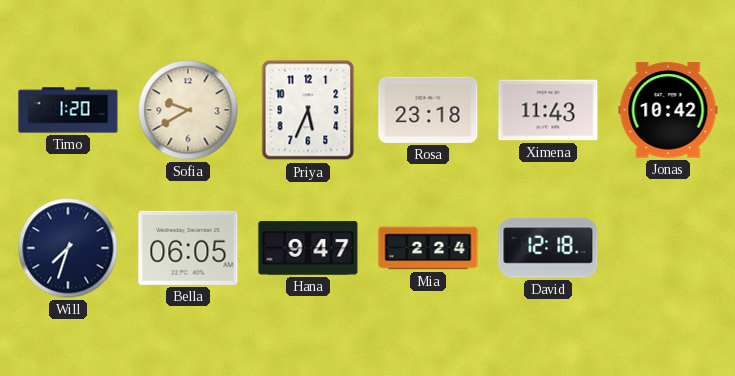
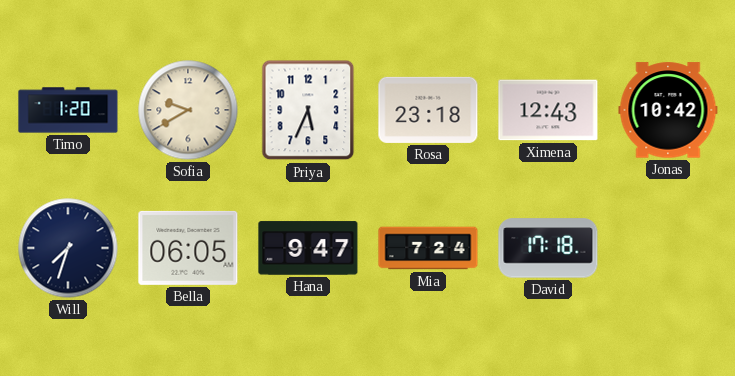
Ximena: 11:43 -> 12:43 (548, 110)
Mia: 2:24 -> 7:24 (428, 248)
David: 12:18 -> 17:18 (548, 248)
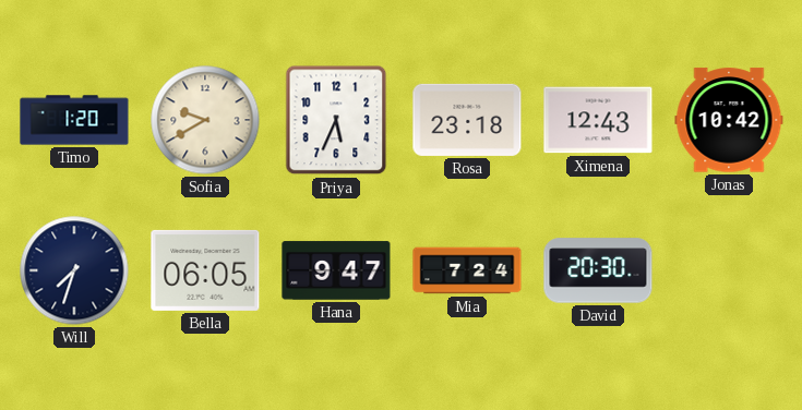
David: 17:18 -> 20:30 (598, 270)
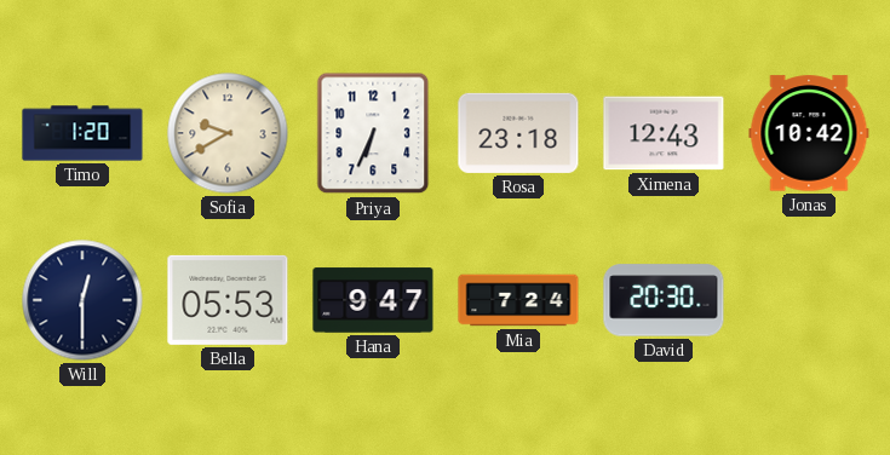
Priya: 5:34 -> 6:34 (373, 133)
Will: 7:33 -> 12:30 (82, 300)
Bella: 06:05 -> 05:53 (228, 300)
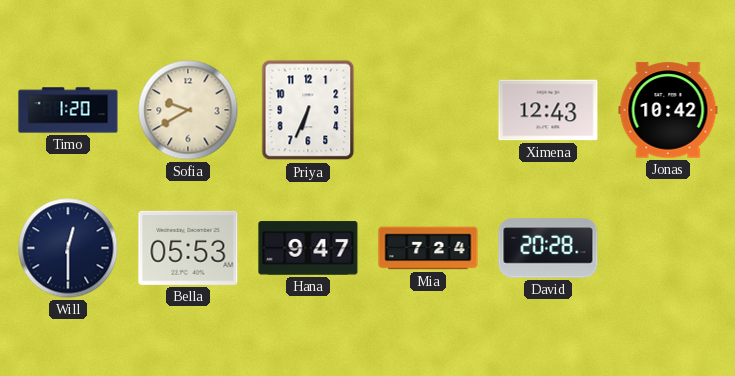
Rosa: 23:18 -> none (518, 133)
David: 20:30 -> 20:28 (548, 248)
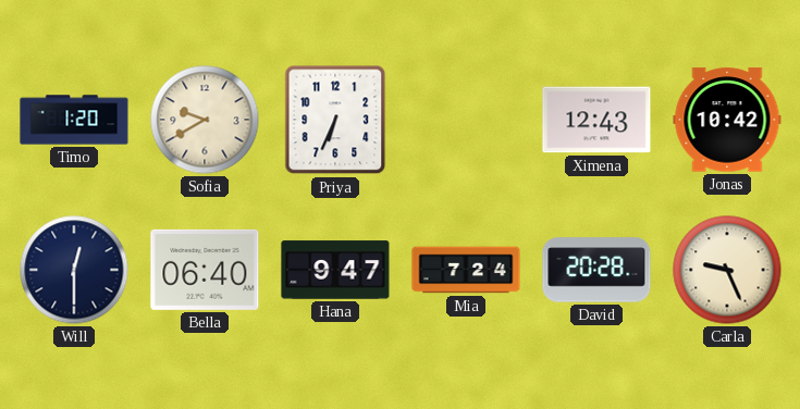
Bella: 05:53 -> 06:40 (205, 270)
Carla: none -> 9:26 (727, 270)
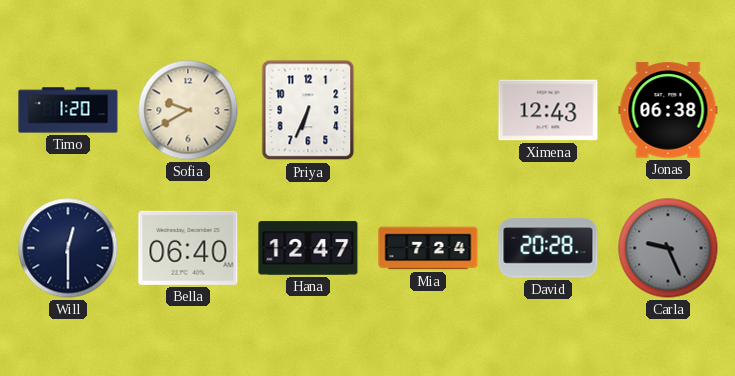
Jonas: 10:42 -> 06:38 (668, 110)
Hana: 9:47 -> 12:47 (308, 248)
Carla dial: cream -> grey (668, 248)
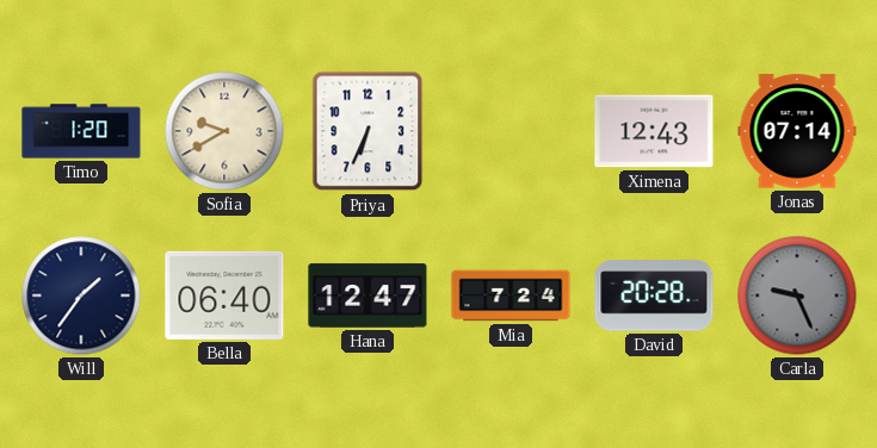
Jonas: 06:38 -> 07:14 (797, 131)
Will: 12:30 -> 1:36 (81, 295)
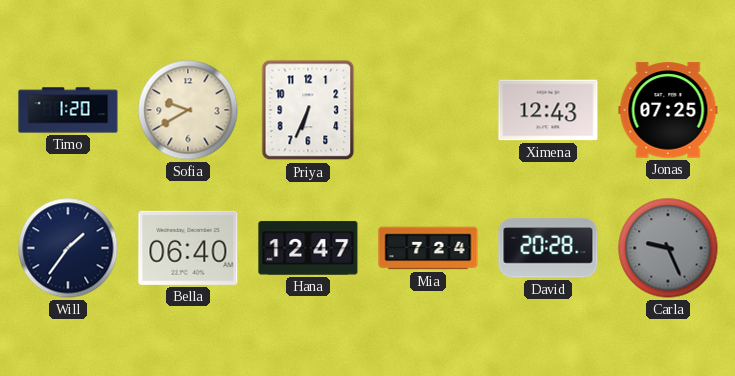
Jonas: 07:14 -> 07:25 (668, 110)
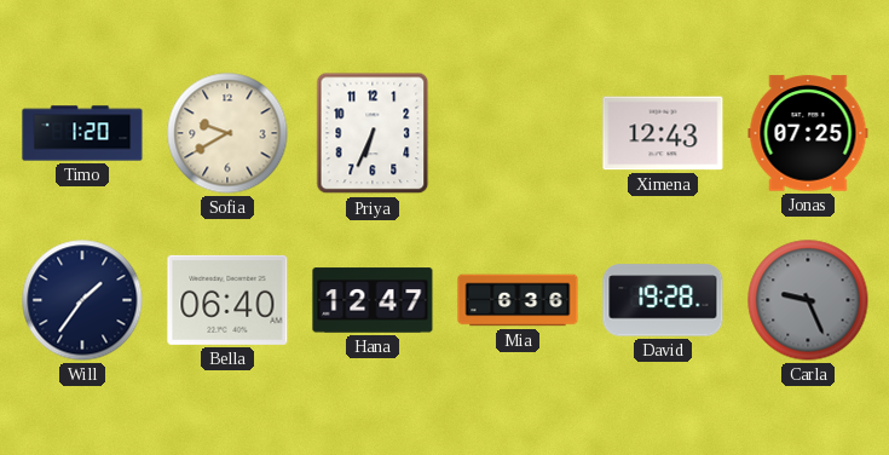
Mia: 7:24 -> 6:36 (518, 300)
David: 20:28 -> 19:28 (663, 300)
